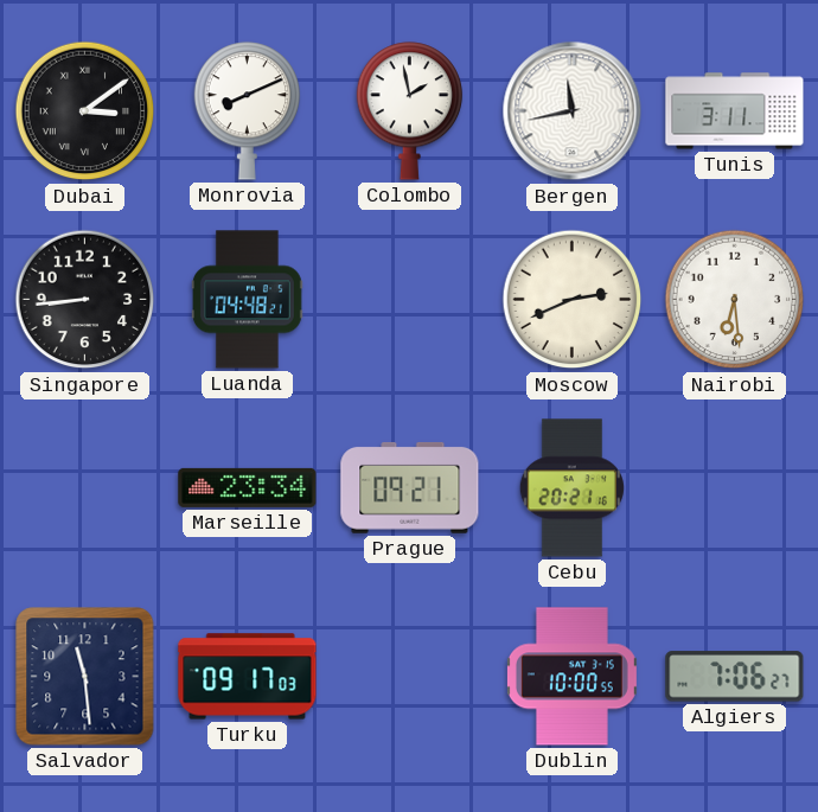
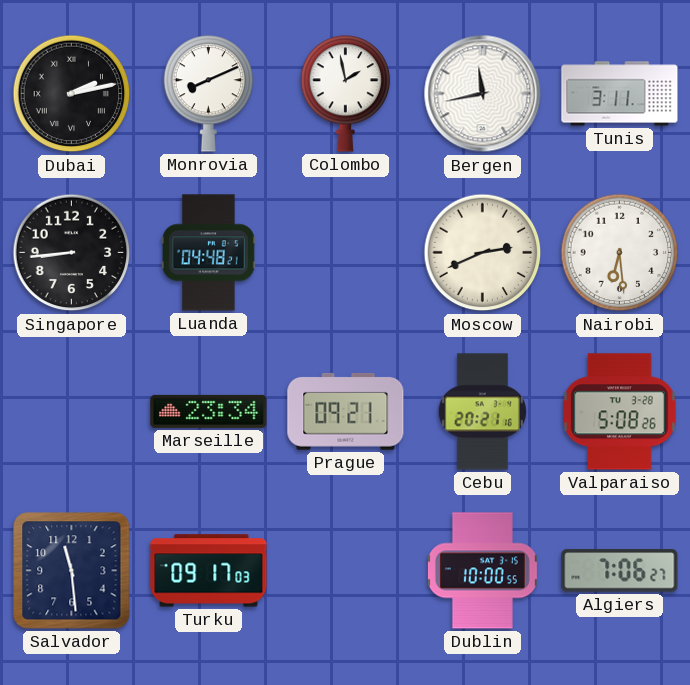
Dubai: 3:09 -> 2:13 (72, 94)
Valparaiso: none -> 5:08 (620, 412)
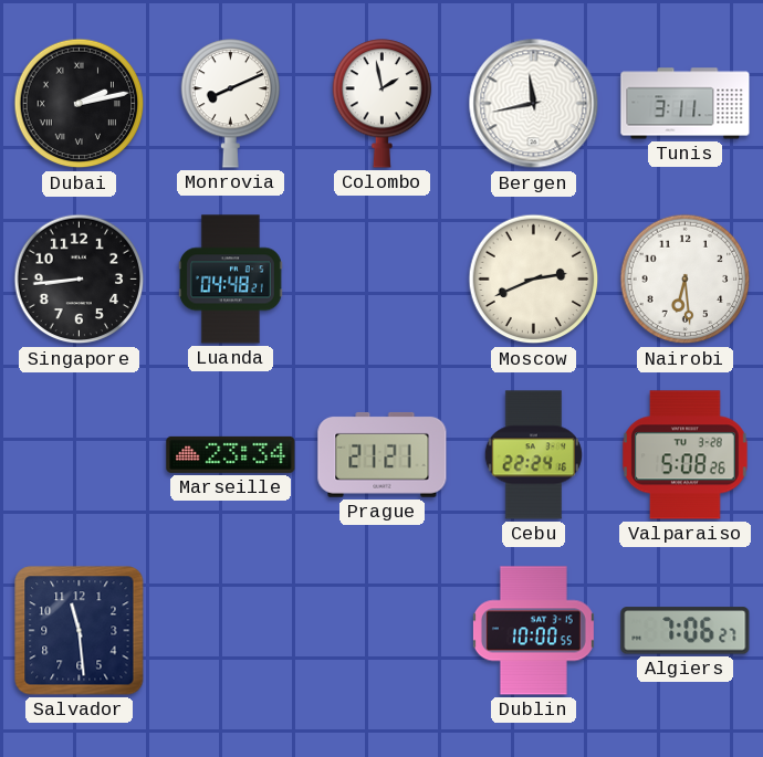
Prague: 09:21 -> 21:21 (383, 454)
Cebu: 20:21 -> 22:24 (533, 455)
Turku: 09:17 -> none (209, 571)
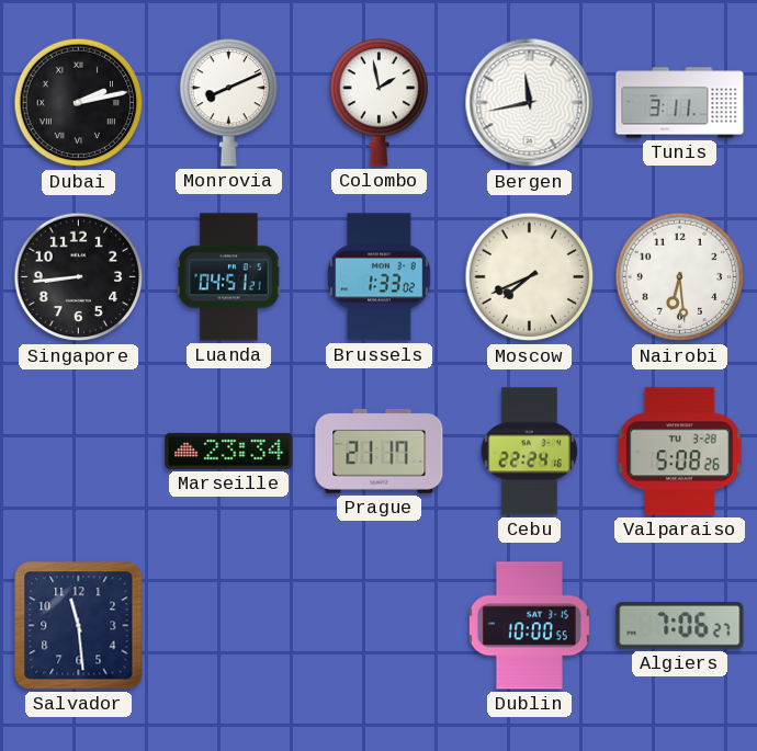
Luanda: 04:48 -> 04:51 (228, 277)
Brussels: none -> 1:33 (378, 277)
Moscow: 2:41 -> 7:41 (530, 277)
Prague: 21:21 -> 21:17 (380, 451)
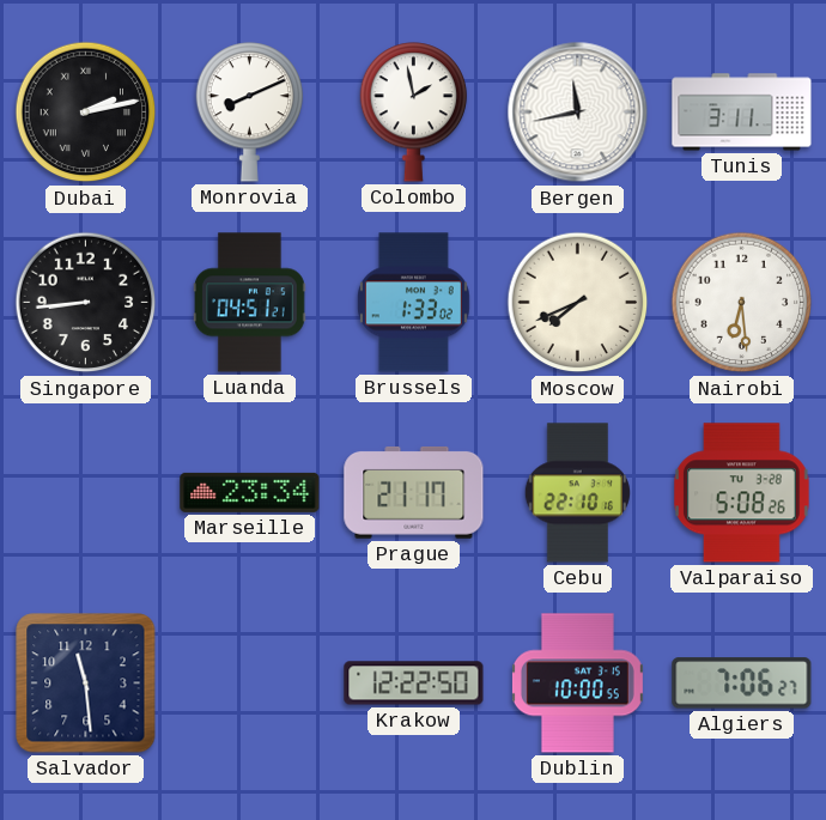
Cebu: 22:24 -> 22:10 (577, 493)
Krakow: none -> 12:22 (414, 684)
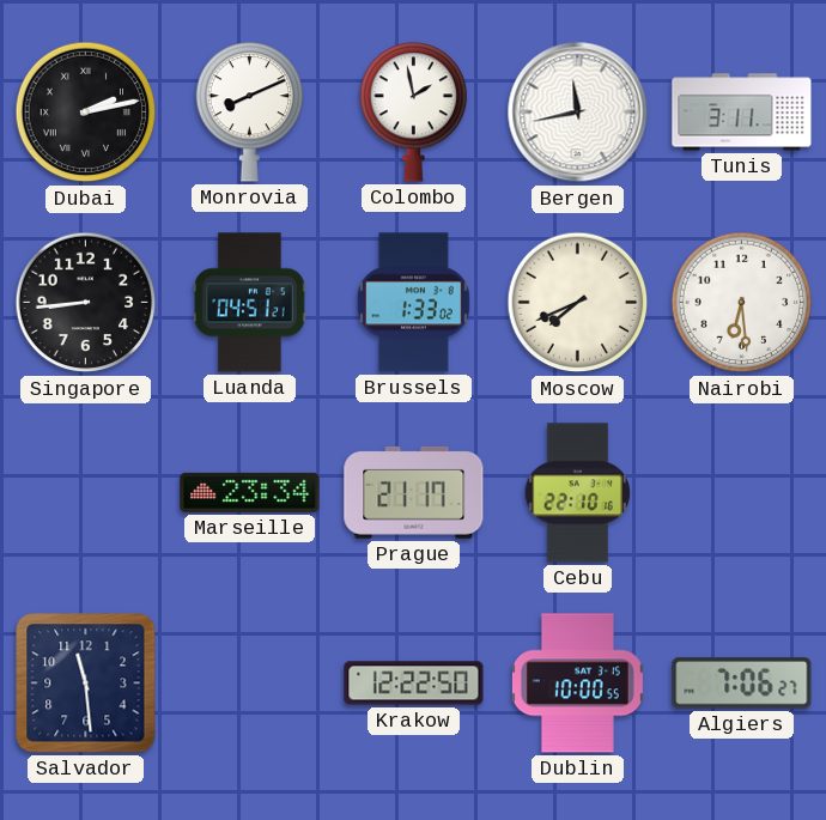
Valparaiso: 5:08 -> none (742, 493)
